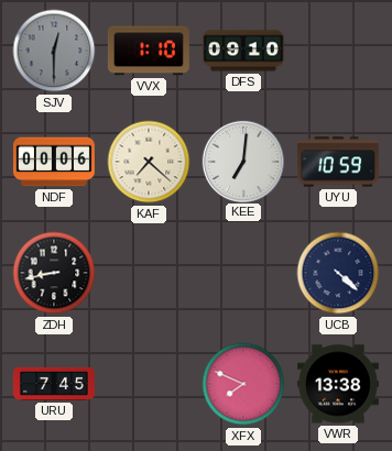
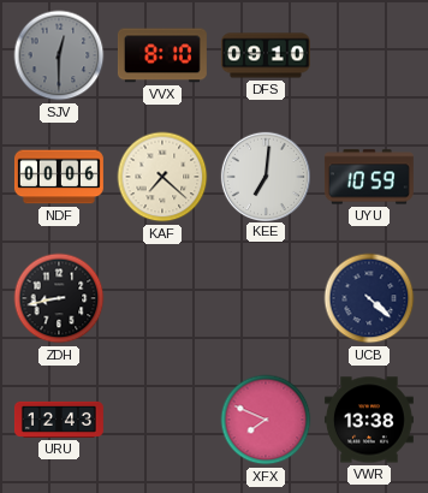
VVX: 1:10 -> 8:10 (162, 55)
URU: 7:45 -> 12:43 (59, 420)
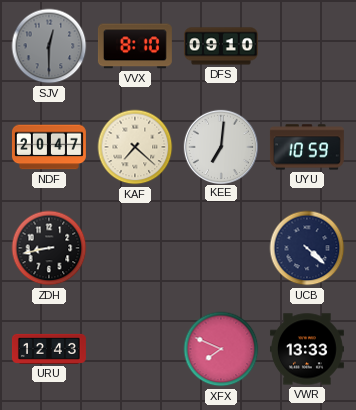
NDF: 00:06 -> 20:47 (49, 147)
VWR: 13:38 -> 13:33 (307, 349)
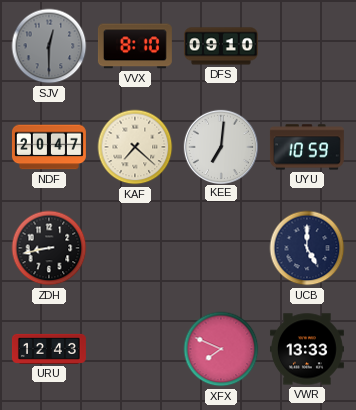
UCB: 4:22 -> 5:00 (307, 248)
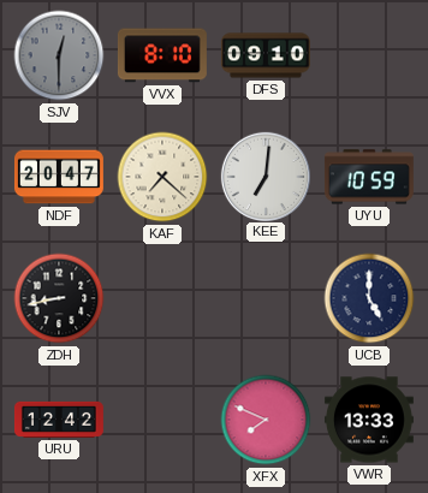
URU: 12:43 -> 12:42 (59, 420)
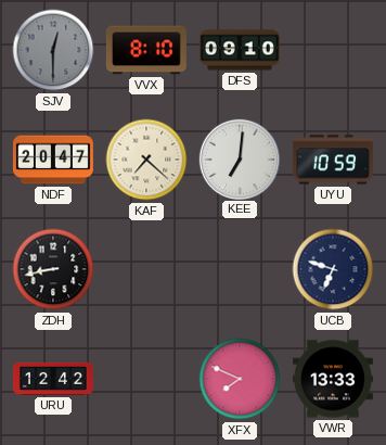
UCB: 5:00 -> 6:48 (333, 269)
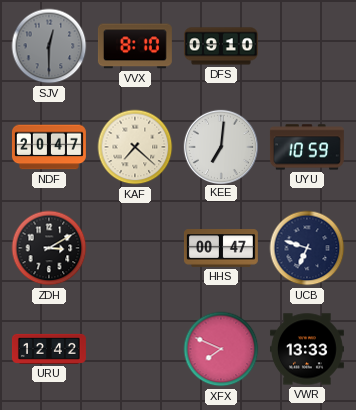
ZDH: 8:43 -> 3:10 (49, 248)
HHS: none -> 00:47 (221, 248)
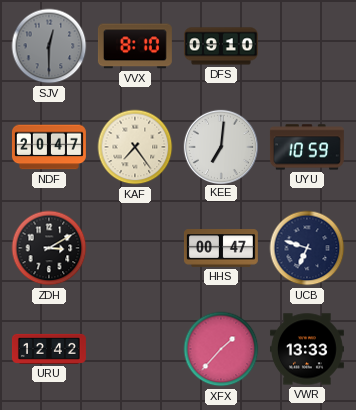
KAF: 7:22 -> 7:24 (135, 147)
XFX: 7:49 -> 1:37 (221, 349)
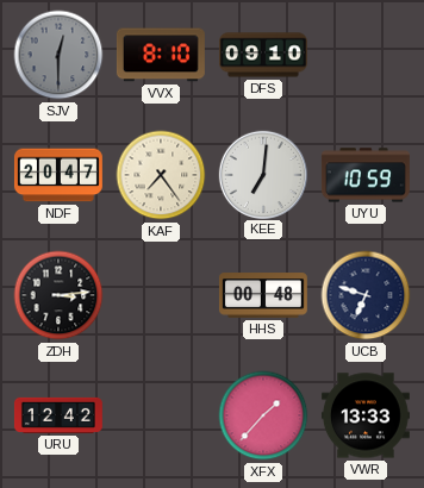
ZDH: 3:10 -> 3:14 (58, 295)
HHS: 00:47 -> 00:48 (263, 295)
